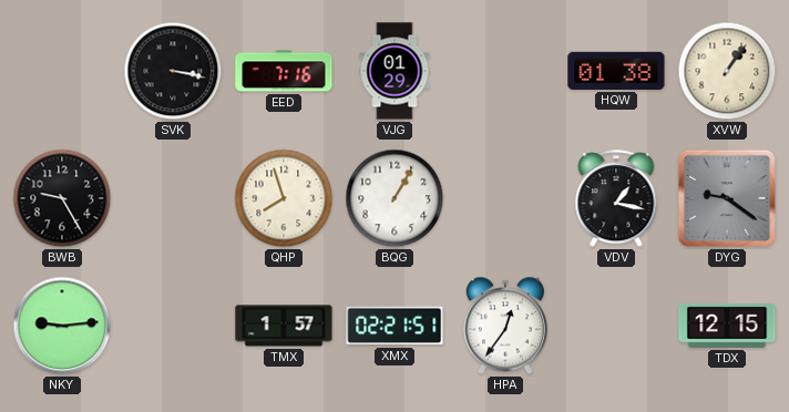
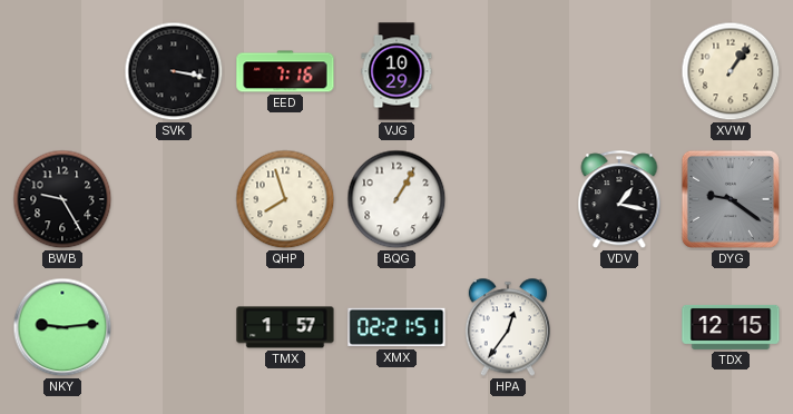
VJG: 01:29 -> 10:29 (396, 71)
HQW: 01:38 -> none (616, 71)
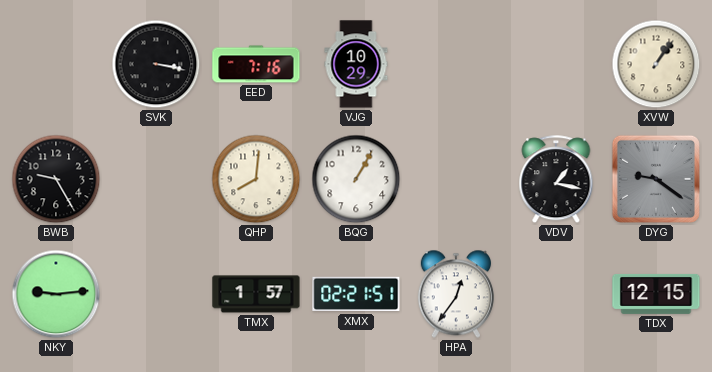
QHP: 7:57 -> 8:01 (256, 179)
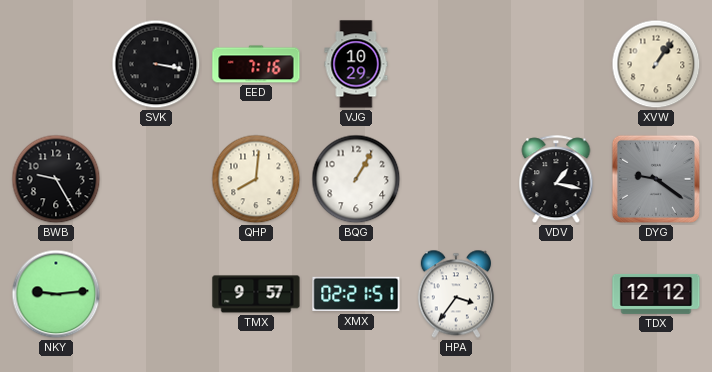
TMX: 1:57 -> 9:57 (256, 294)
HPA: 12:36 -> 3:36 (456, 294)
TDX: 12:15 -> 12:12 (656, 294)
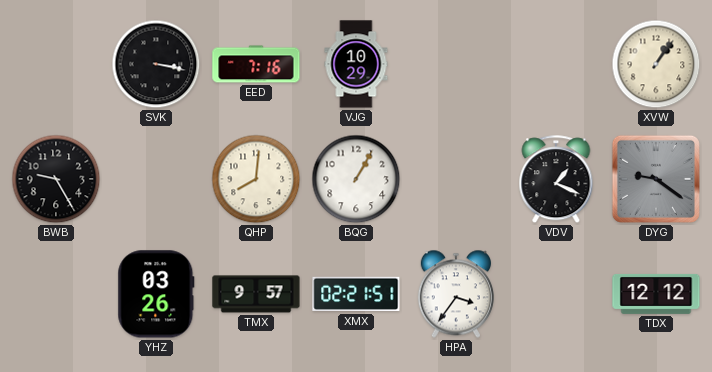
VDV: 1:17 -> 1:19 (556, 180)
NKY: 9:14 -> none (56, 294)
YHZ: none -> 03:26 (156, 294)
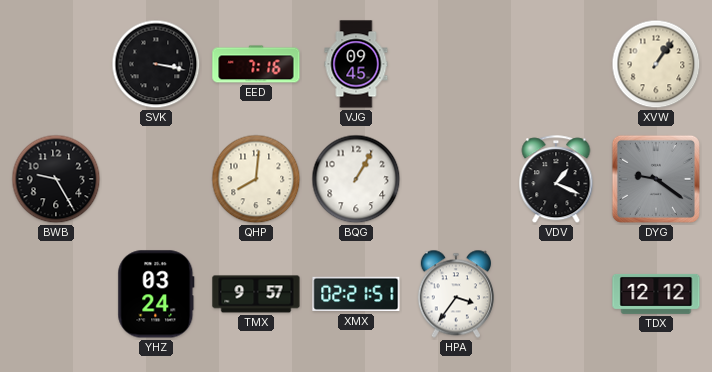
VJG: 10:29 -> 09:45 (356, 64)
YHZ: 03:26 -> 03:24 (156, 294)
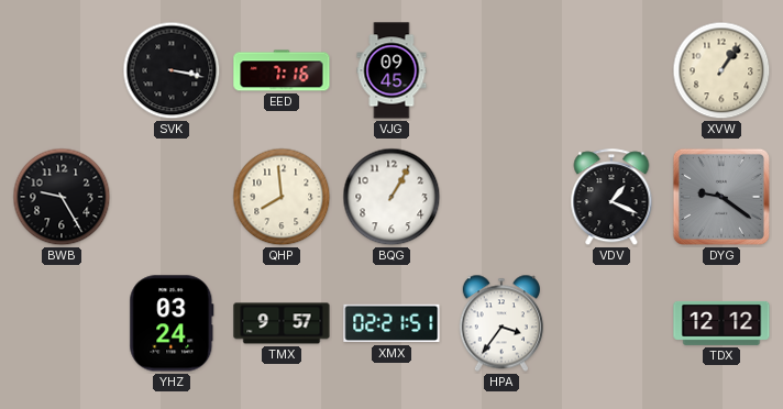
QHP: 8:01 -> 7:59 (282, 197)
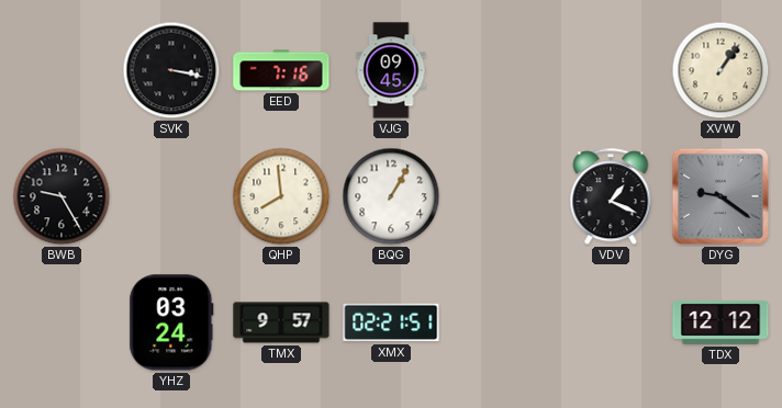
HPA: 3:36 -> none (501, 323)
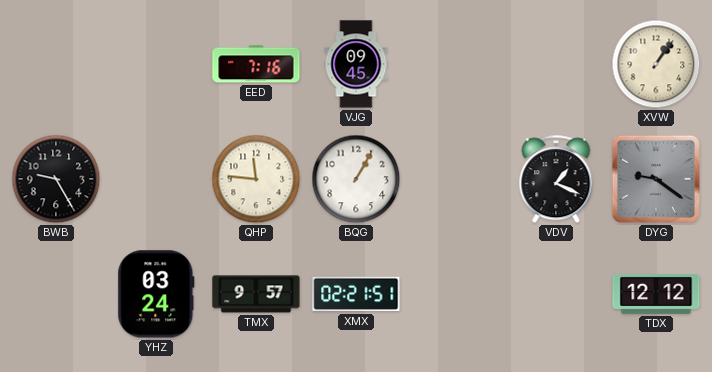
SVK: 3:17 -> none (171, 70)
QHP: 7:59 -> 11:46 (256, 179)
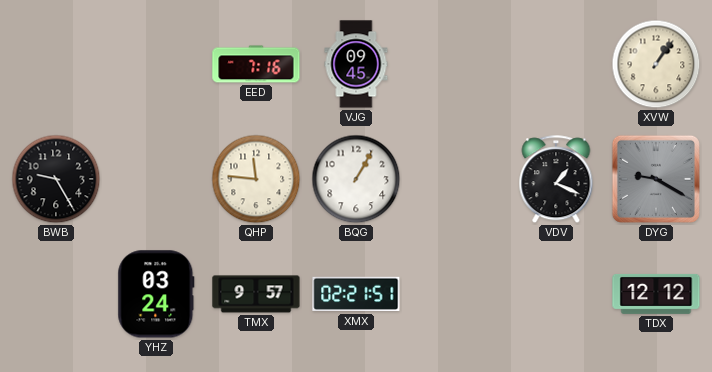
DYG: 9:21 -> 9:20 (656, 179)
